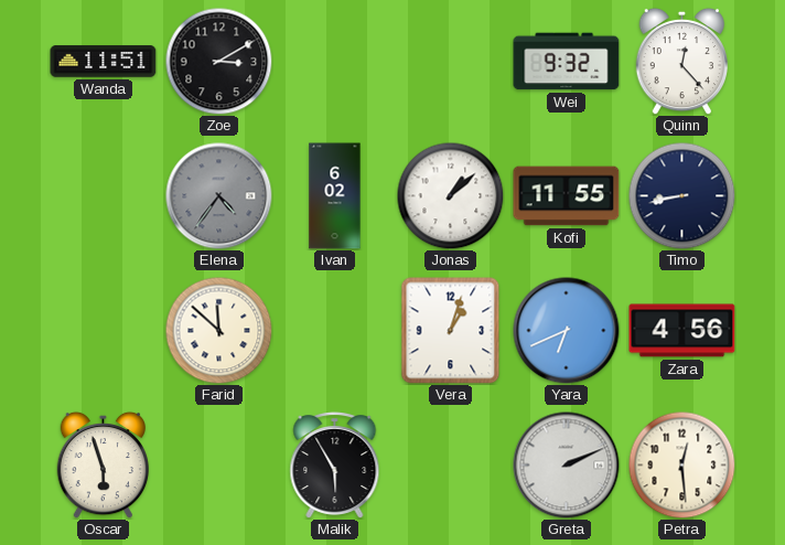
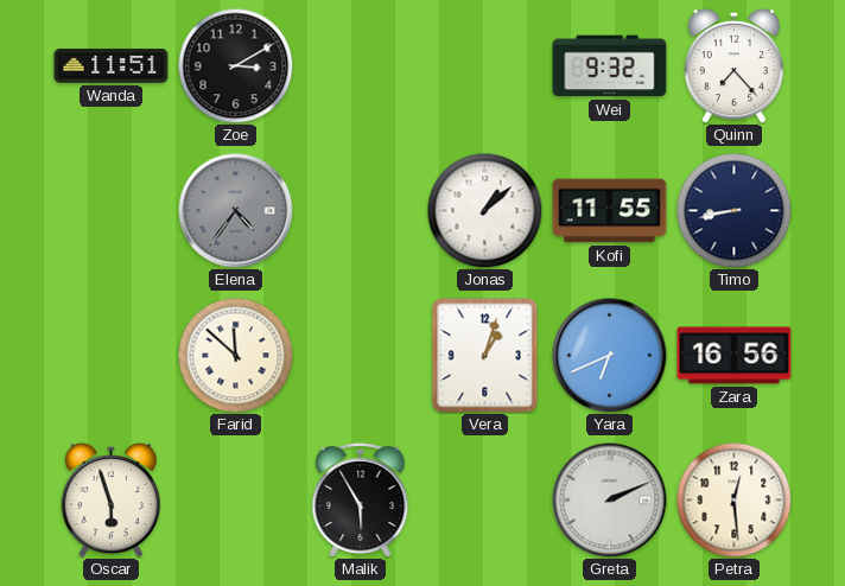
Quinn: 12:23 -> 7:23 (733, 65)
Ivan: 6:02 -> none (335, 196)
Zara: 4:56 -> 16:56 (735, 356)
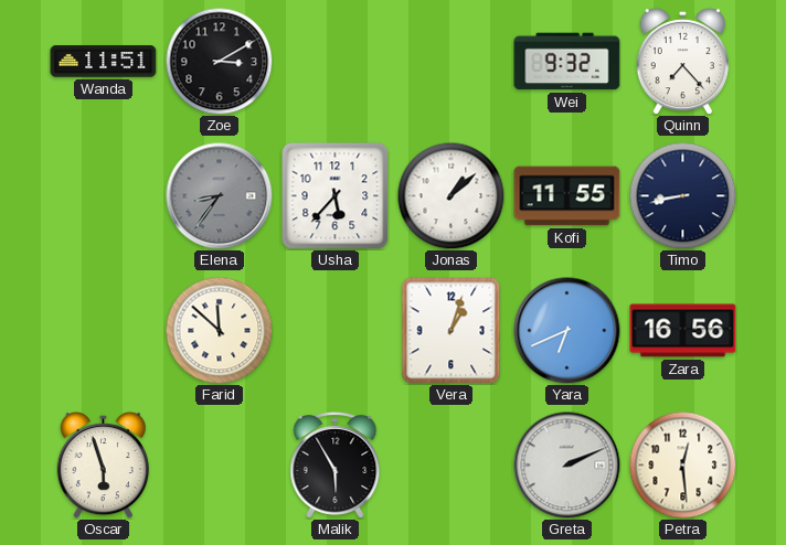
Elena: 4:36 -> 8:36 (220, 196)
Usha: none -> 5:37 (336, 196)
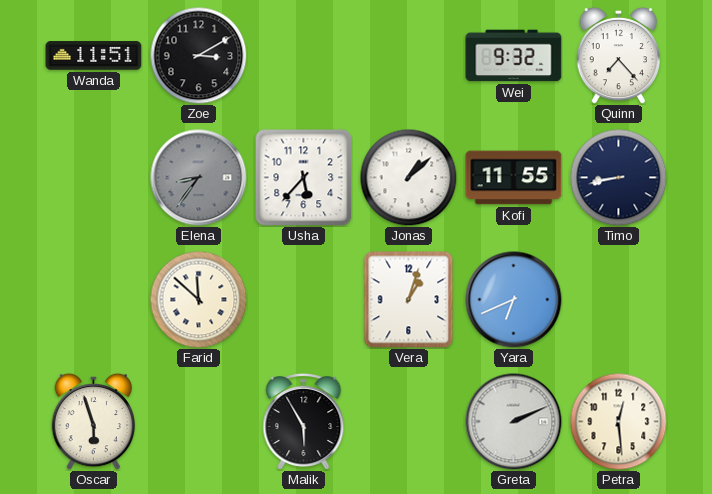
Zara: 16:56 -> none (683, 331)
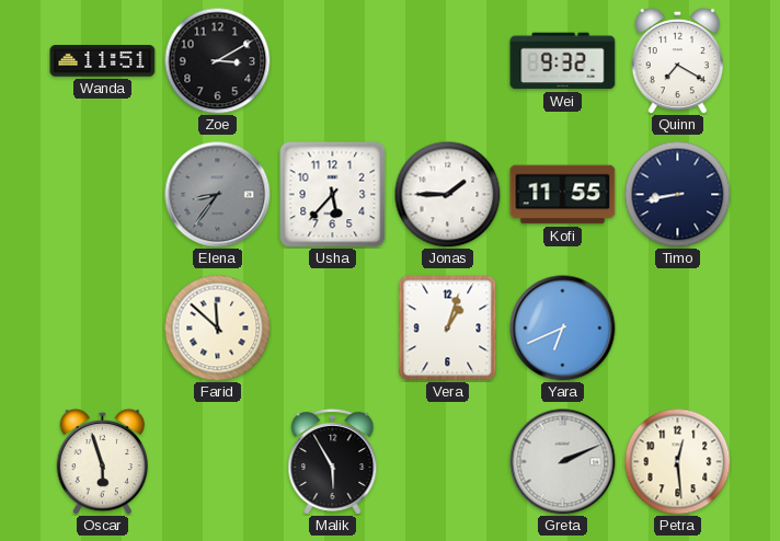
Quinn: 7:23 -> 7:20 (677, 60)
Jonas: 1:08 -> 1:45 (447, 194)
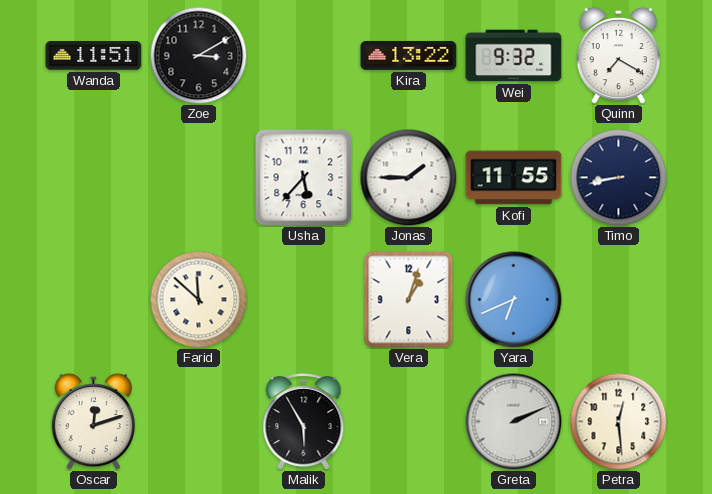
Kira: none -> 13:22 (409, 55)
Elena: 8:36 -> none (218, 195)
Oscar: 5:57 -> 12:12 (93, 421)
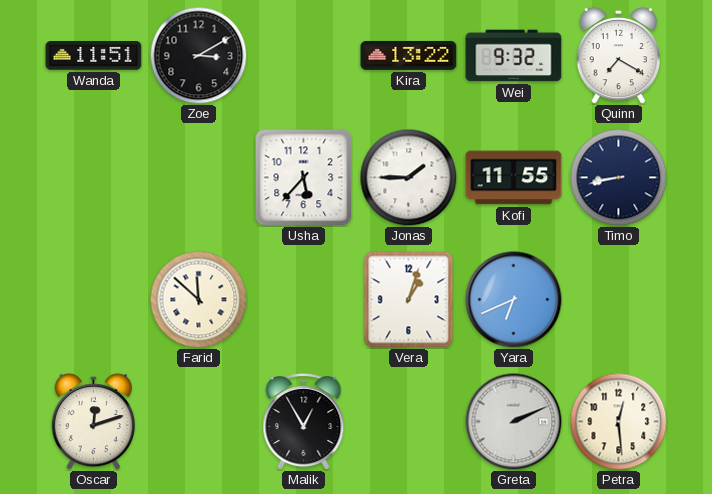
Malik: 5:55 -> 12:55 (304, 422)
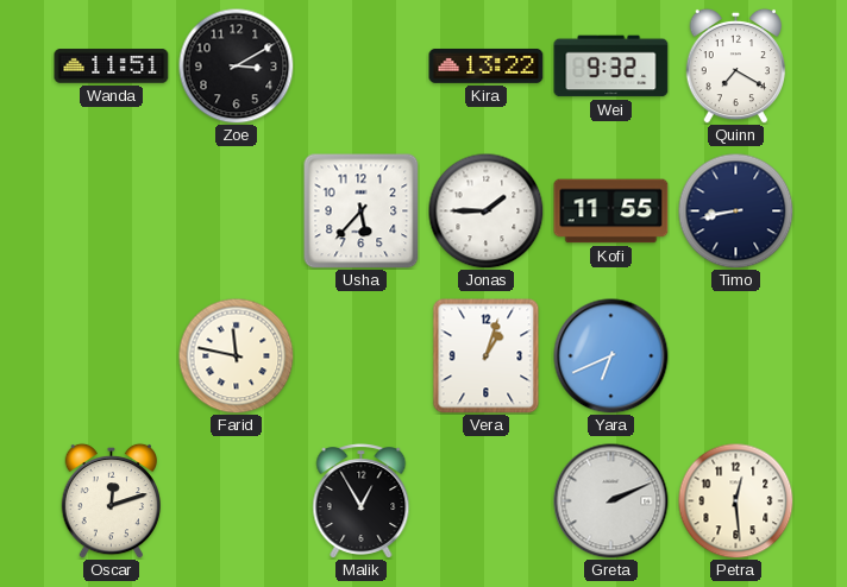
Farid: 11:52 -> 11:47 (236, 355)
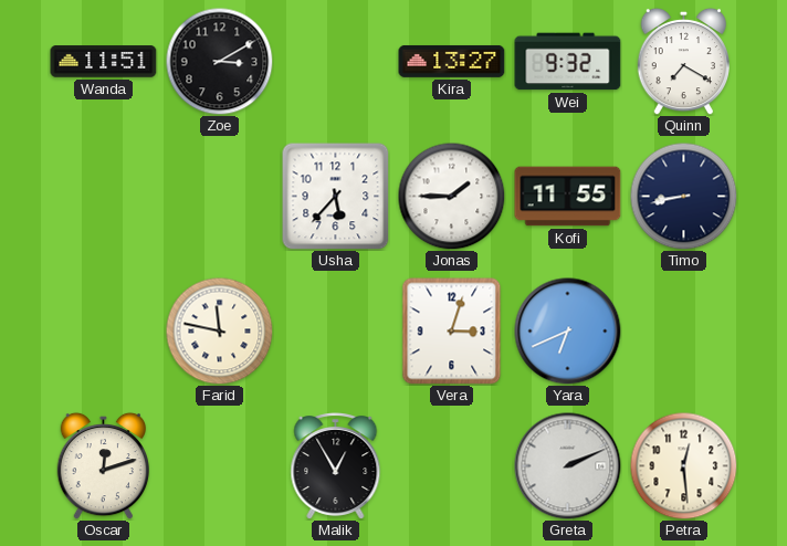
Kira: 13:22 -> 13:27 (452, 61)
Vera: 1:03 -> 3:03 (452, 332)
